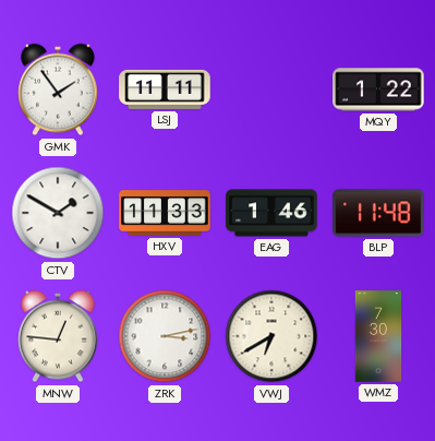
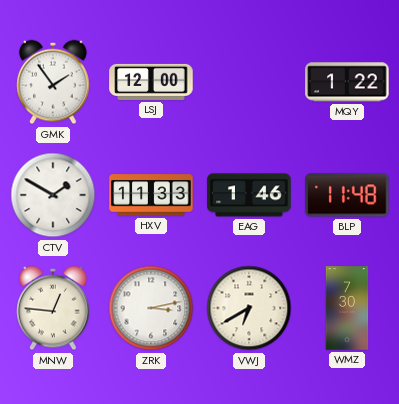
LSJ: 11:11 -> 12:00 (151, 82)
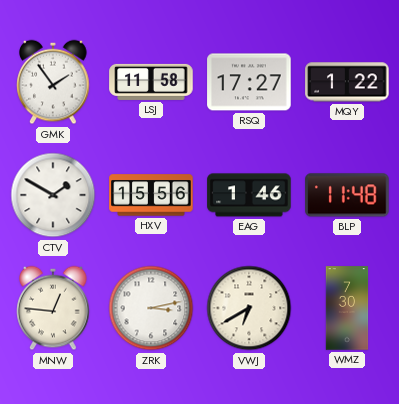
LSJ: 12:00 -> 11:58 (151, 82)
RSQ: none -> 17:27 (249, 82)
HXV: 11:33 -> 15:56 (151, 195)
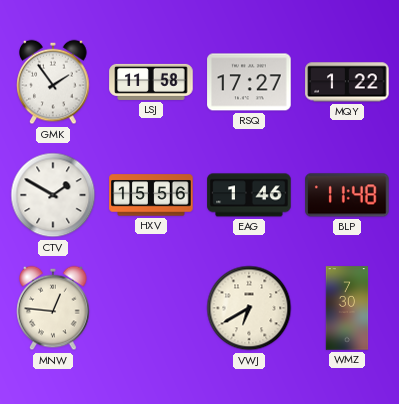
ZRK: 3:13 -> none (151, 308)
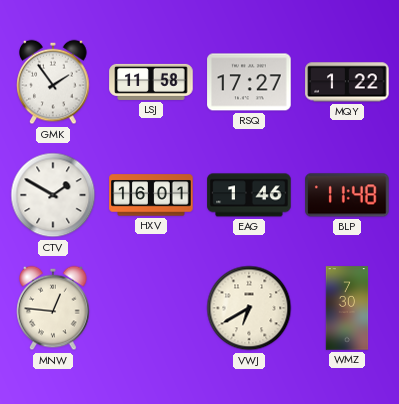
HXV: 15:56 -> 16:01 (151, 195)
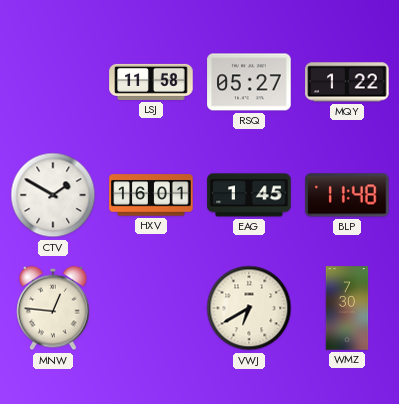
GMK: 1:54 -> none (53, 82)
RSQ: 17:27 -> 05:27 (249, 82)
EAG: 1:46 -> 1:45 (249, 195)
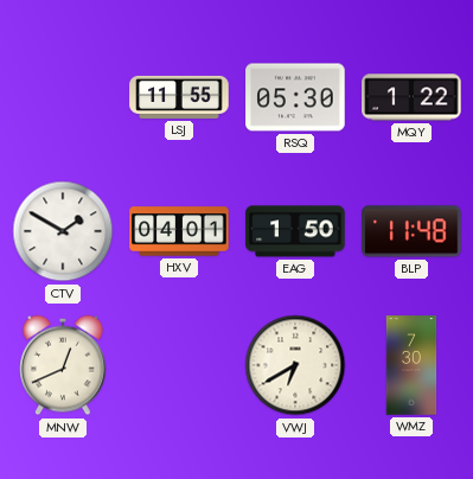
LSJ: 11:58 -> 11:55 (179, 97)
RSQ: 05:27 -> 05:30 (295, 97)
HXV: 16:01 -> 04:01 (179, 231)
EAG: 1:45 -> 1:50 (295, 231)
MNW: 12:46 -> 12:41 (63, 365)
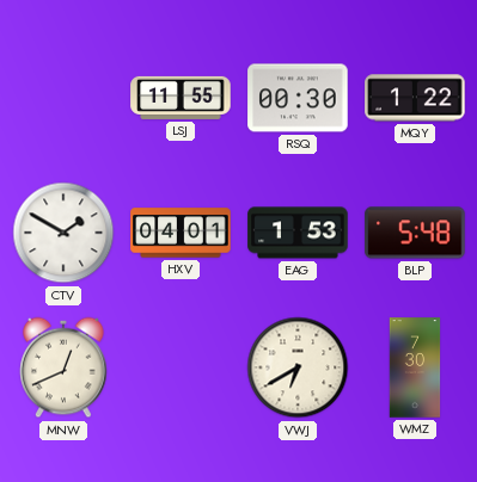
RSQ: 05:30 -> 00:30 (298, 98)
EAG: 1:50 -> 1:53 (298, 233)
BLP: 11:48 -> 5:48 (415, 233)
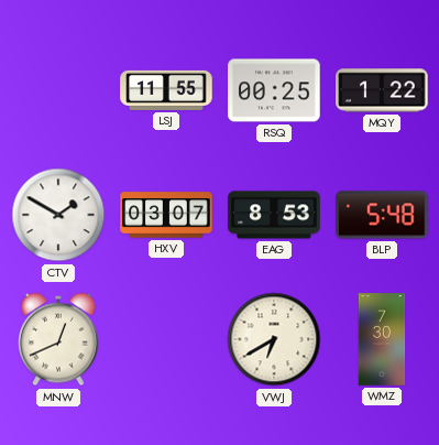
RSQ: 00:30 -> 00:25 (274, 90)
HXV: 04:01 -> 03:07 (166, 215)
EAG: 1:53 -> 8:53 (274, 215)
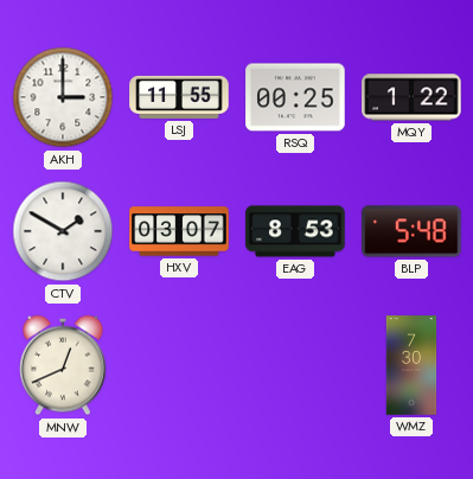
AKH: none -> 3:00 (63, 97)
VWJ: 6:40 -> none (274, 339)
